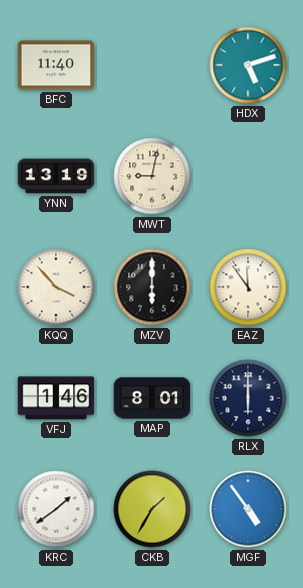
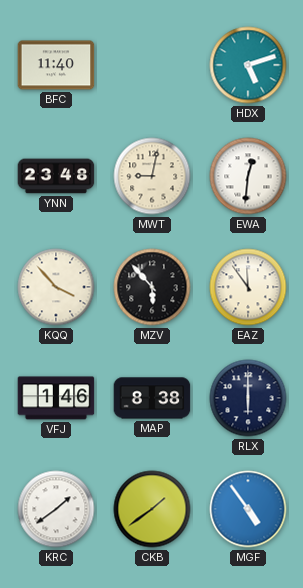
YNN: 13:19 -> 23:48 (56, 176)
EWA: none -> 12:31 (248, 176)
MZV: 6:00 -> 5:53 (152, 287)
MAP: 8:01 -> 8:38 (152, 398)
CKB: 1:35 -> 1:39 (152, 509)
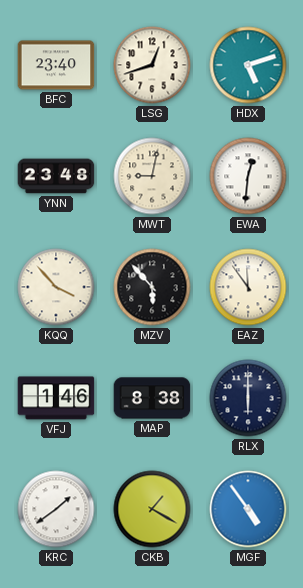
BFC: 11:40 -> 23:40 (56, 65)
LSG: none -> 12:42 (152, 65)
CKB: 1:39 -> 1:20 (152, 509)
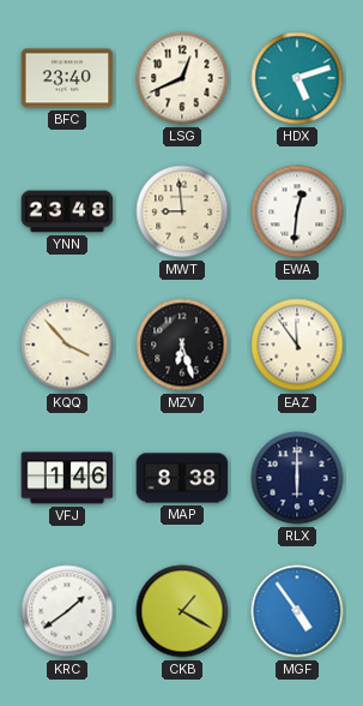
LSG: 12:42 -> 12:41 (182, 78)
MWT: 9:02 -> 8:59 (182, 211)
MZV: 5:53 -> 6:27 (182, 345)
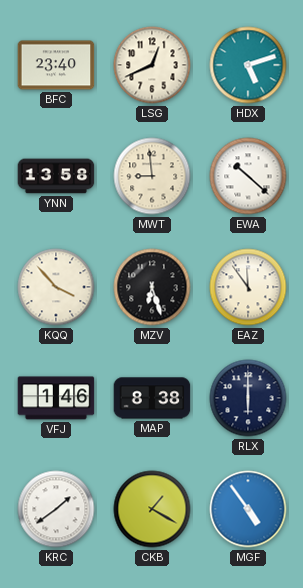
YNN: 23:48 -> 13:58 (56, 176)
EWA: 12:31 -> 10:22 (248, 176)
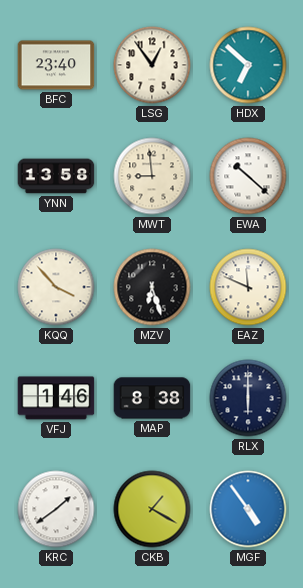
LSG: 12:41 -> 12:54 (152, 65)
HDX: 5:12 -> 6:52 (248, 65)
EAZ: 11:54 -> 11:49 (248, 287)
